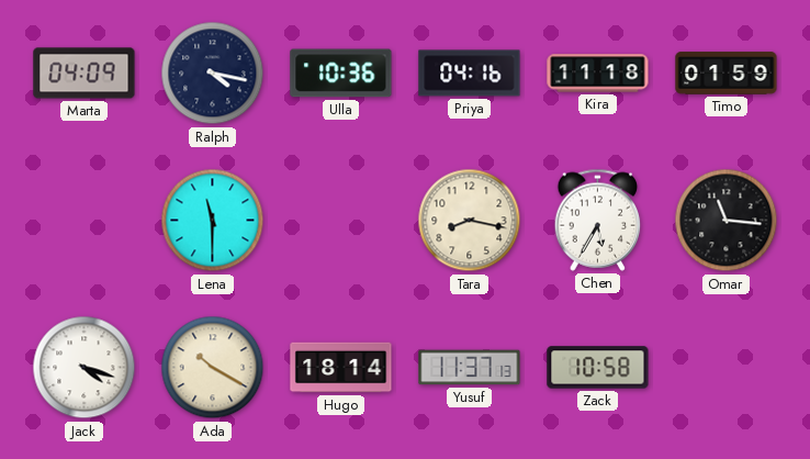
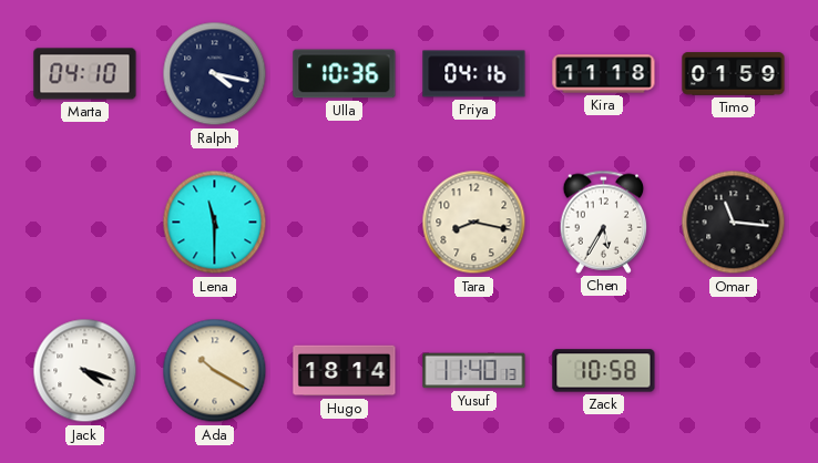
Marta: 04:09 -> 04:10 (85, 74)
Yusuf: 11:37 -> 11:40 (474, 371)
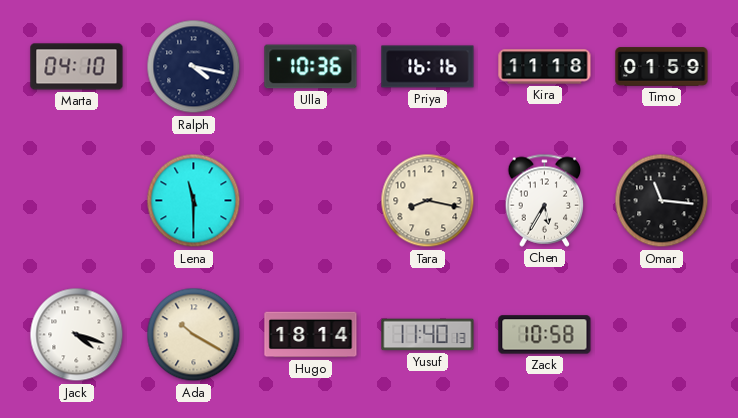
Priya: 04:16 -> 16:16 (428, 67)
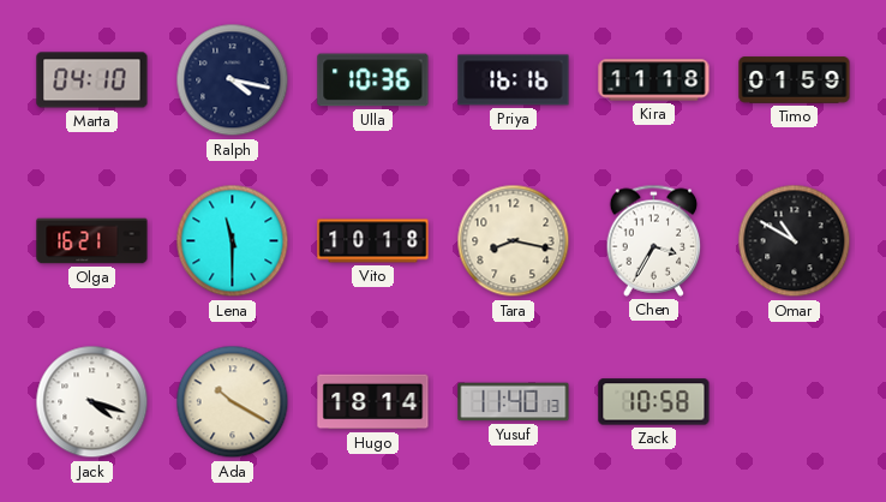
Olga: none -> 16:21 (92, 241)
Vito: none -> 10:18 (373, 241)
Chen: 5:35 -> 3:35 (654, 240)
Omar: 11:16 -> 10:50 (795, 241)
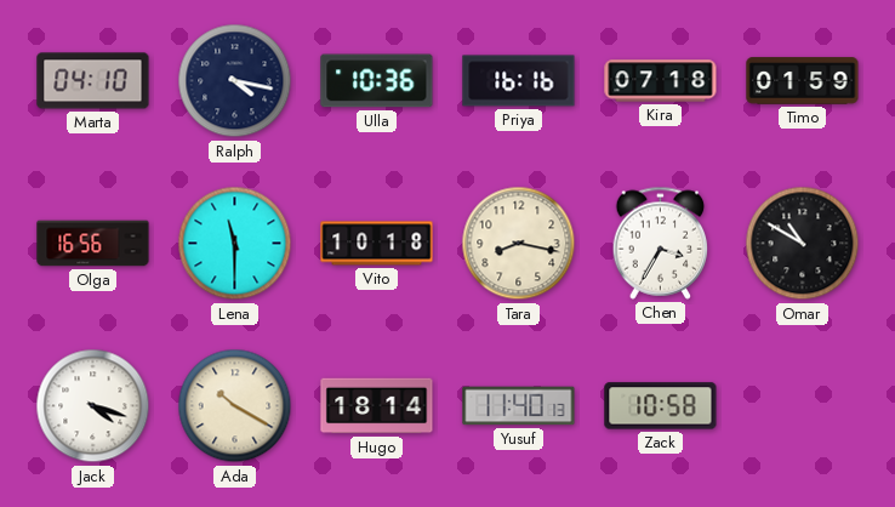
Kira: 11:18 -> 07:18 (661, 81)
Olga: 16:21 -> 16:56 (93, 244)
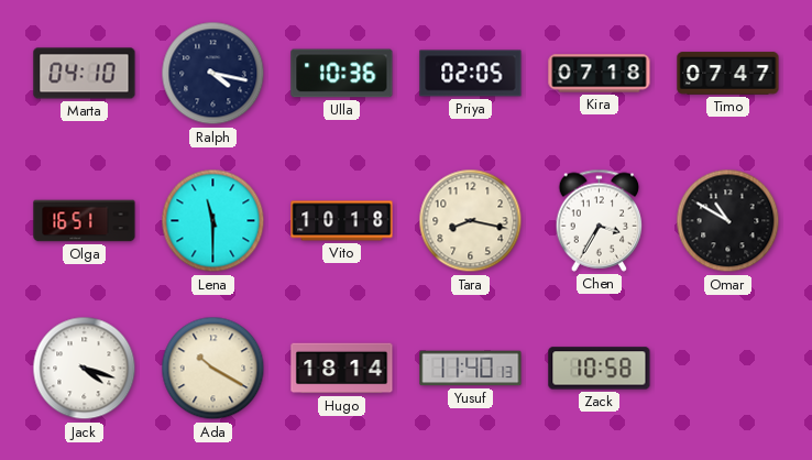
Priya: 16:16 -> 02:05 (471, 74)
Timo: 01:59 -> 07:47 (728, 74)
Olga: 16:56 -> 16:51 (85, 221)
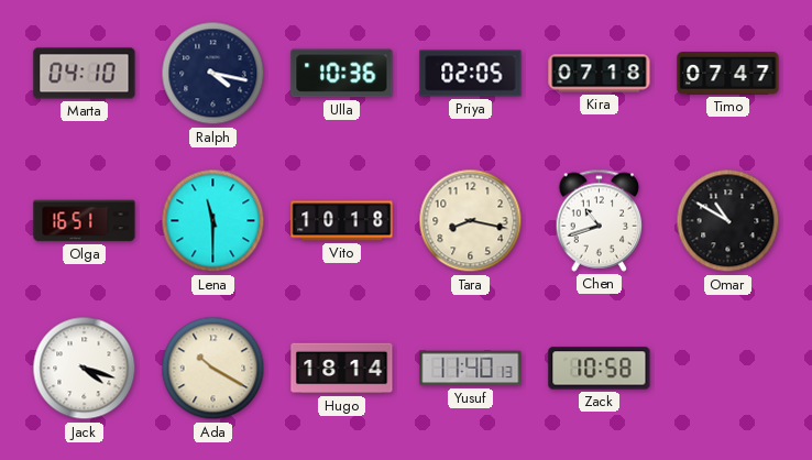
Chen: 3:35 -> 10:42 (600, 220)
